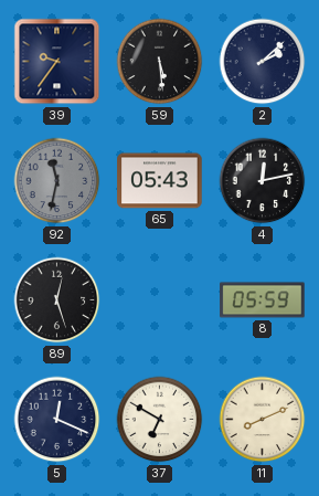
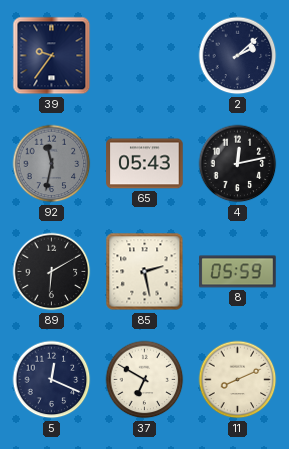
59: 5:29 -> none (160, 62)
89: 12:27 -> 6:10 (52, 272)
85: none -> 2:28 (145, 272)
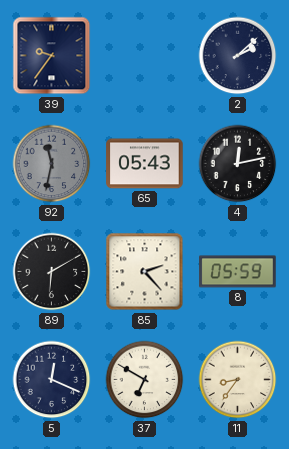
85: 2:28 -> 2:23 (145, 272)
11: 8:11 -> 8:36 (238, 380)
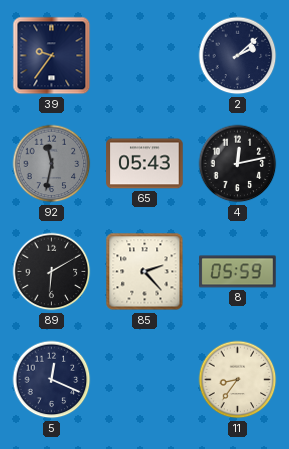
37: 6:50 -> none (145, 380)
